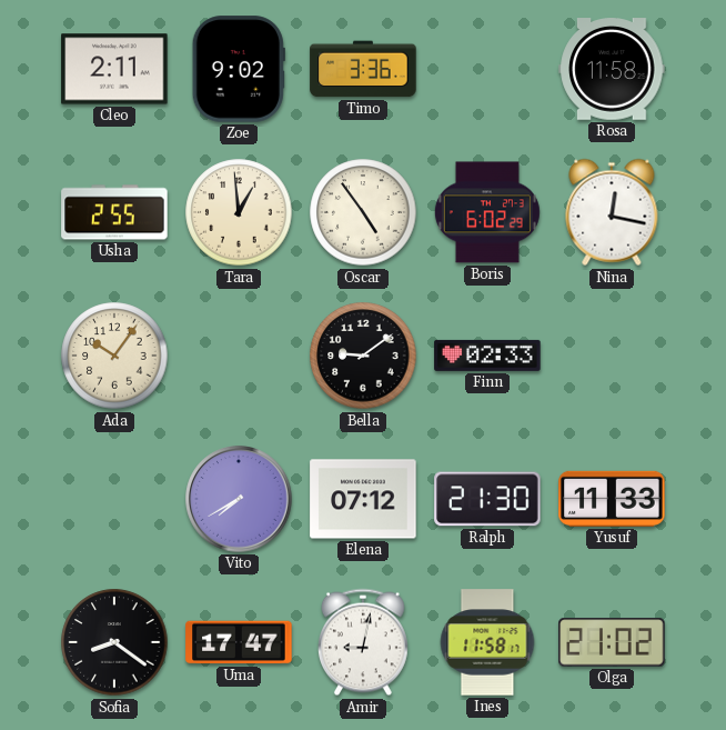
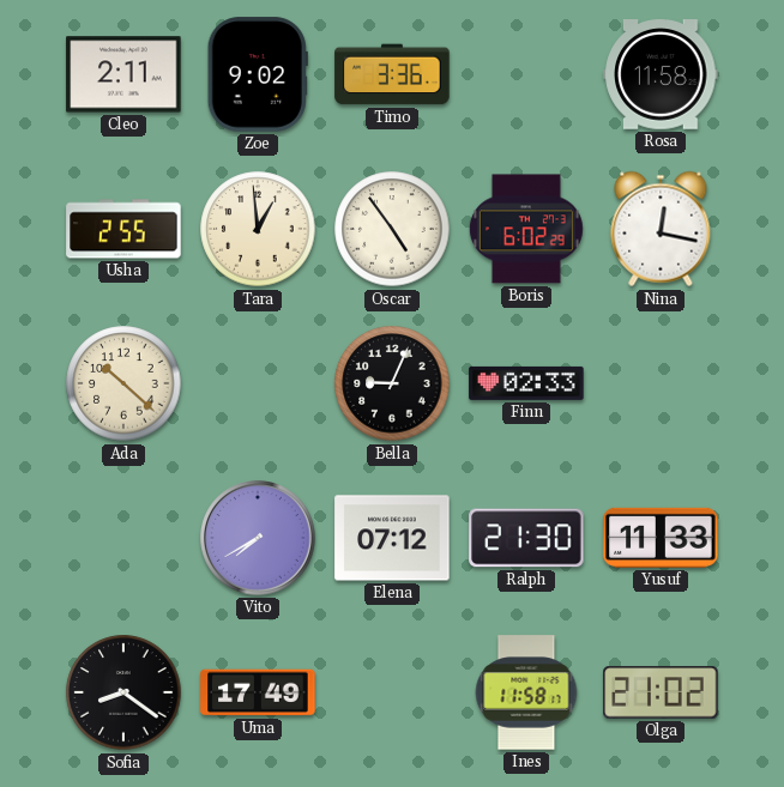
Ada: 10:06 -> 10:22 (123, 383)
Bella: 9:09 -> 9:04 (392, 383)
Uma: 17:47 -> 17:49 (258, 692)
Amir: 9:02 -> none (363, 642)
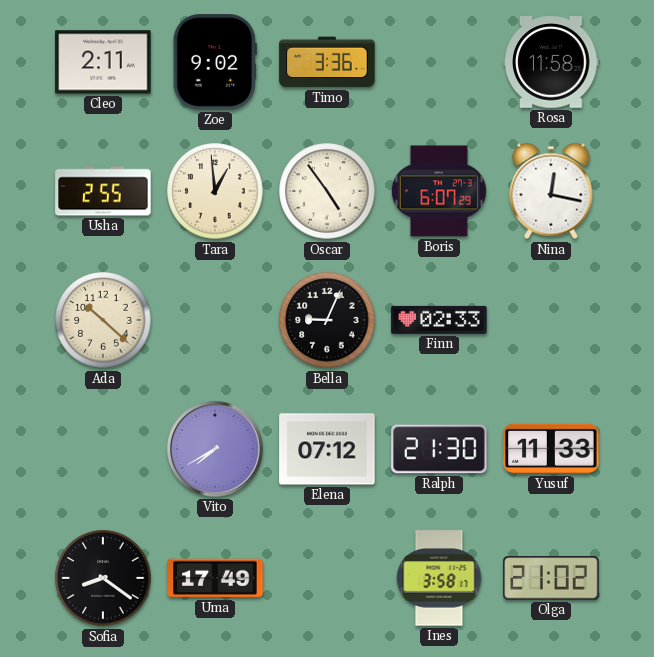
Boris: 6:02 -> 6:07 (439, 191)
Ines: 11:58 -> 3:58 (439, 578)
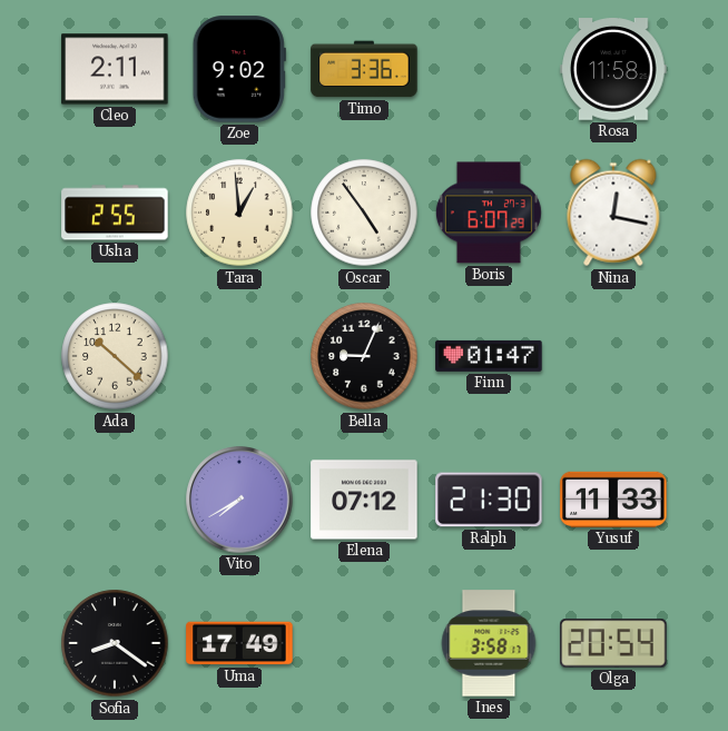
Finn: 02:33 -> 01:47 (489, 356)
Olga: 21:02 -> 20:54 (613, 643)
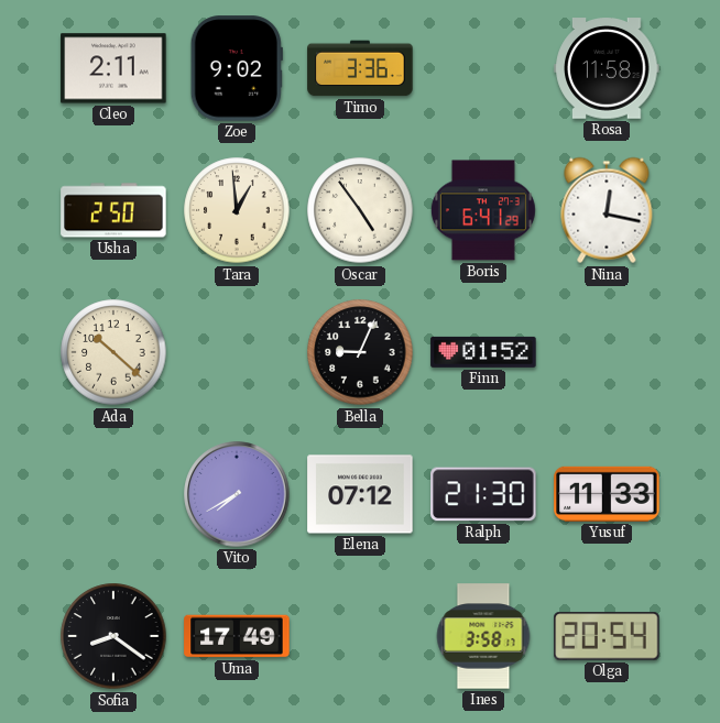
Usha: 2:55 -> 2:50 (113, 210)
Boris: 6:07 -> 6:41 (483, 210)
Finn: 01:47 -> 01:52 (483, 352)
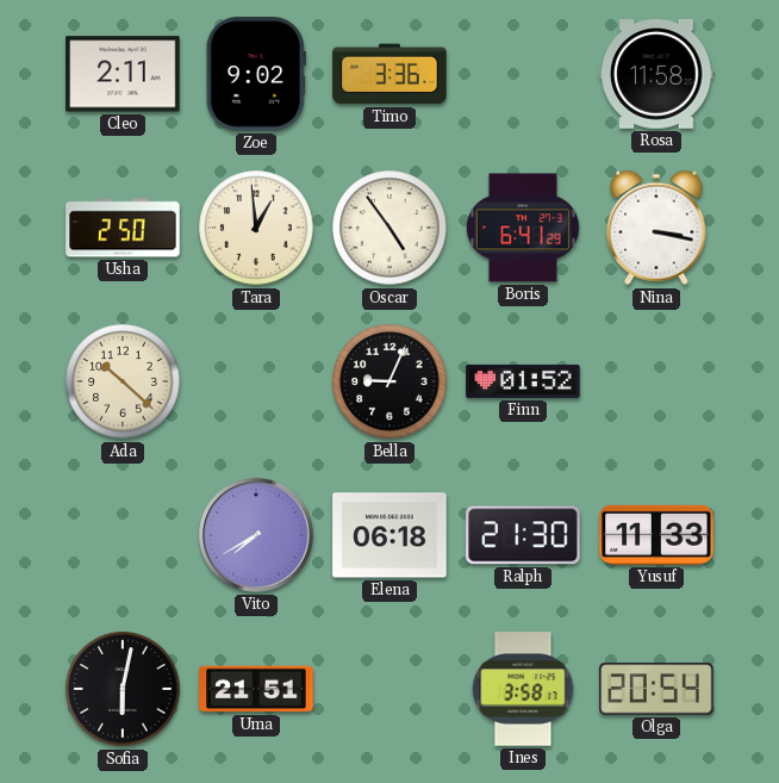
Nina: 12:17 -> 3:17 (656, 228)
Elena: 07:12 -> 06:18 (389, 535)
Sofia: 8:21 -> 6:02 (123, 689)
Uma: 17:49 -> 21:51 (256, 689)
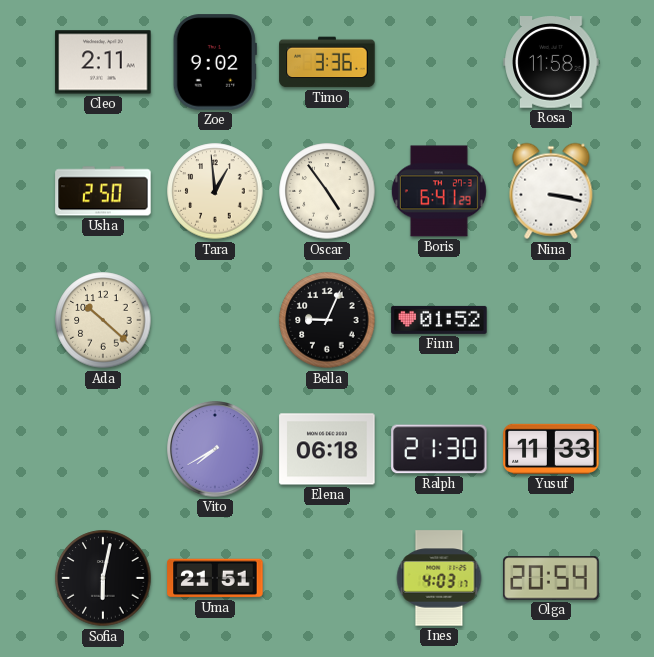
Ines: 3:58 -> 4:03 (439, 578)
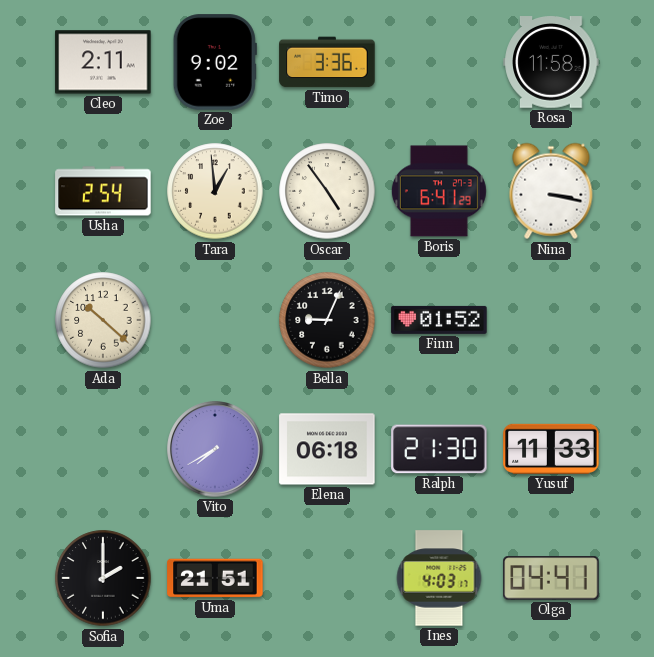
Usha: 2:50 -> 2:54 (103, 191)
Sofia: 6:02 -> 2:00 (103, 578)
Olga: 20:54 -> 04:41 (551, 578)
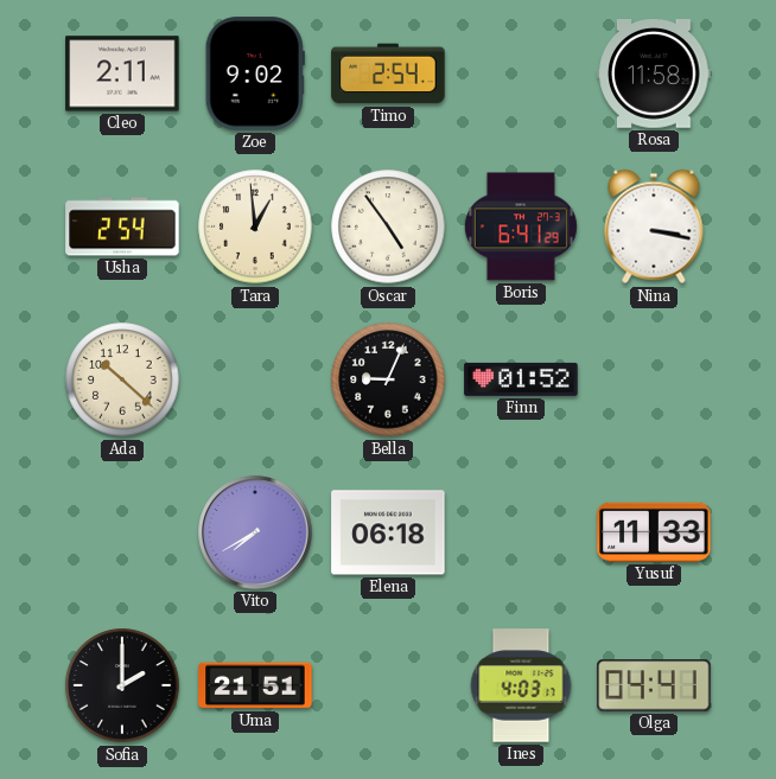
Timo: 3:36 -> 2:54 (388, 74)
Ralph: 21:30 -> none (439, 449)
